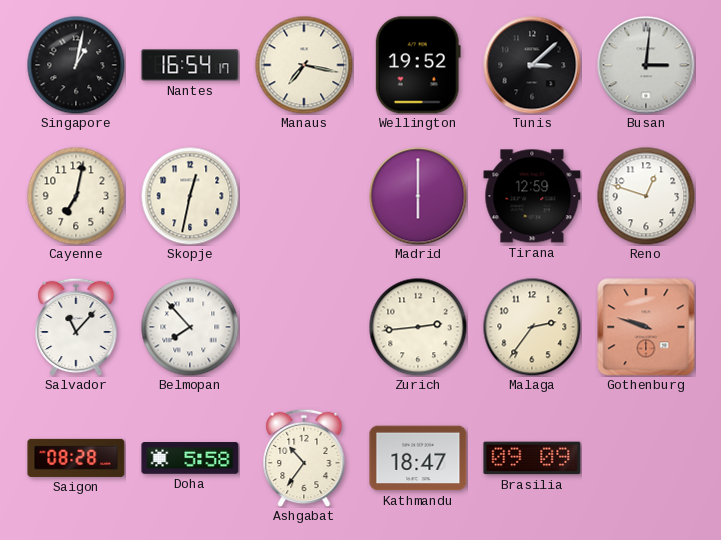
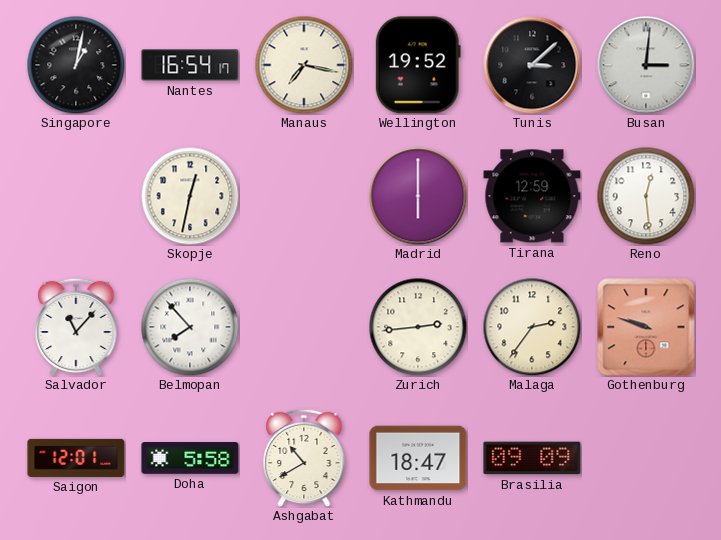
Cayenne: 7:02 -> none (76, 196)
Reno: 12:48 -> 12:29 (646, 196)
Saigon: 08:28 -> 12:01 (76, 458)
Ashgabat: 10:36 -> 10:40 (304, 458)
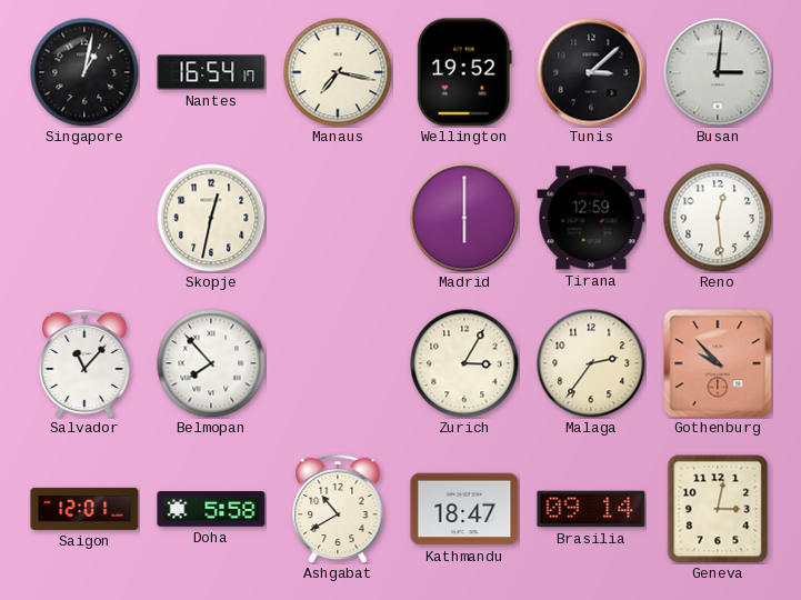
Zurich: 2:44 -> 3:05 (464, 363)
Gothenburg: 9:48 -> 9:53 (718, 363)
Brasilia: 09:09 -> 09:14 (591, 509)
Geneva: none -> 3:02 (718, 509)
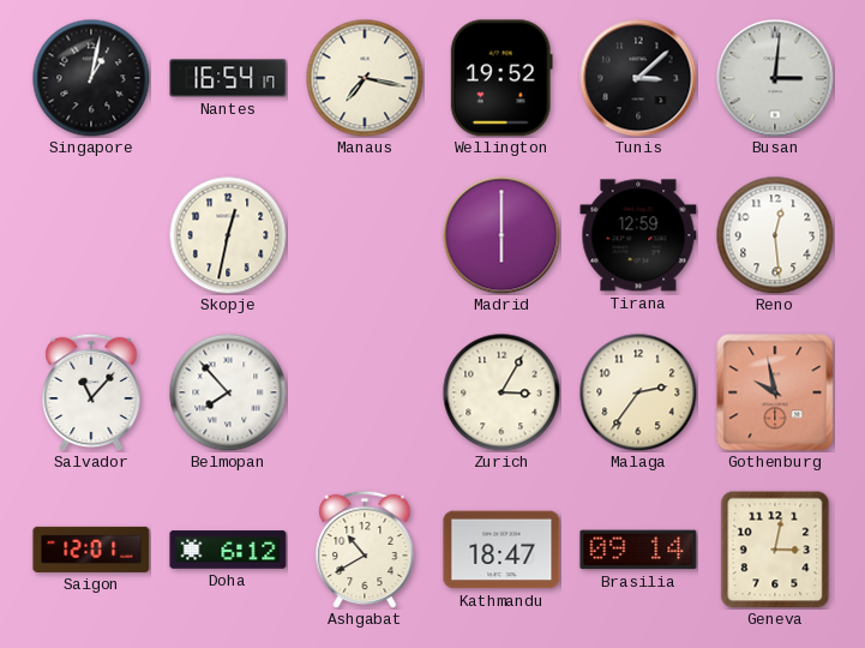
Gothenburg: 9:53 -> 9:58 (775, 392)
Doha: 5:58 -> 6:12 (228, 550)
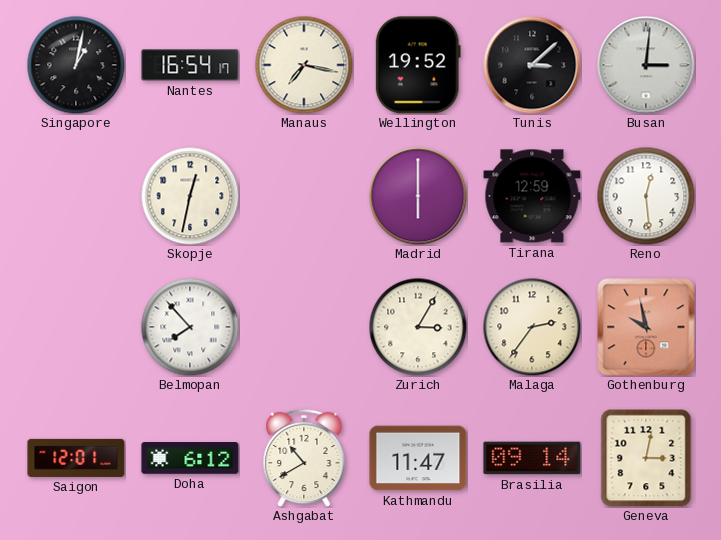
Salvador: 11:07 -> none (91, 392)
Kathmandu: 18:47 -> 11:47 (418, 458)
